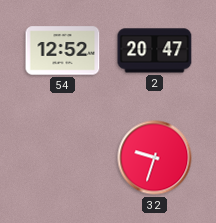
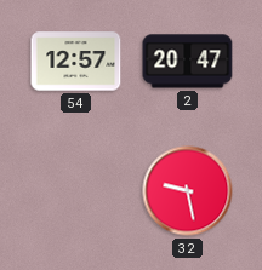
54: 12:52 -> 12:57 (76, 62)
32: 9:33 -> 9:28 (188, 191)
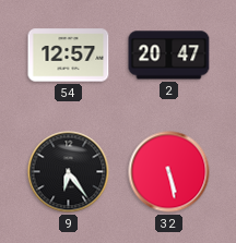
9: none -> 6:24 (69, 172)
32: 9:28 -> 5:28 (169, 172)
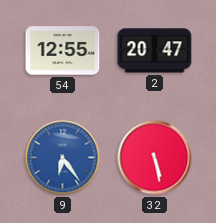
54: 12:57 -> 12:55 (63, 51)
9 dial: black -> blue (63, 158)
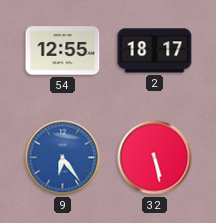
2: 20:47 -> 18:17 (155, 51)
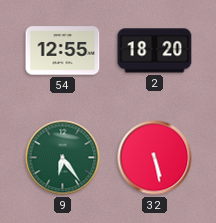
2: 18:17 -> 18:20 (155, 51)
9 dial: blue -> green (63, 158)
